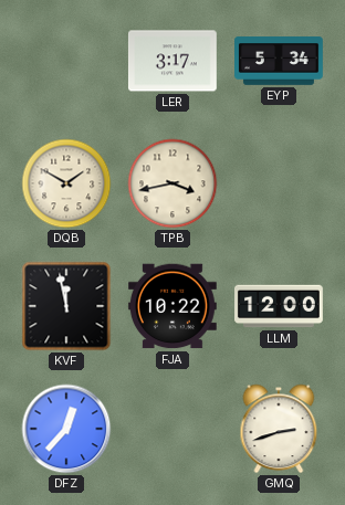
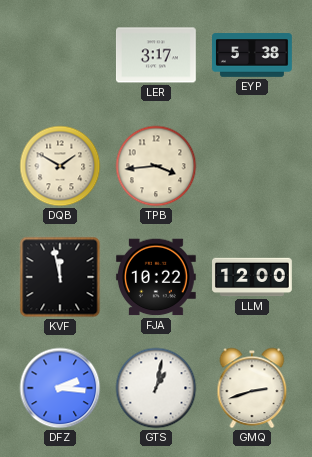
EYP: 5:34 -> 5:38 (253, 55)
TPB: 3:43 -> 3:44 (156, 166)
DFZ: 12:37 -> 2:16 (60, 388)
GTS: none -> 1:02 (156, 388)
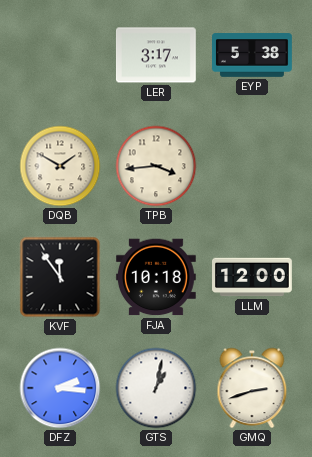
KVF: 11:58 -> 11:54 (60, 277)
FJA: 10:22 -> 10:18 (156, 277)
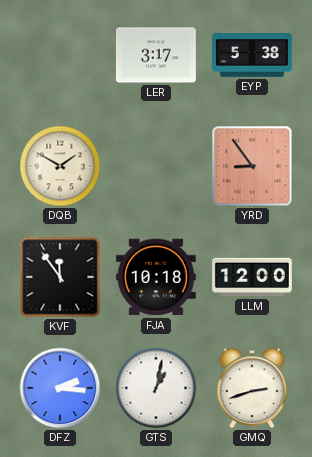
TPB: 3:44 -> none (156, 166)
YRD: none -> 8:54 (252, 166)
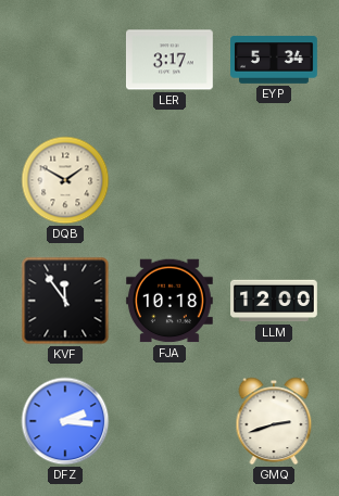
EYP: 5:38 -> 5:34 (275, 60)
YRD: 8:54 -> none (252, 166)
GTS: 1:02 -> none (156, 388)
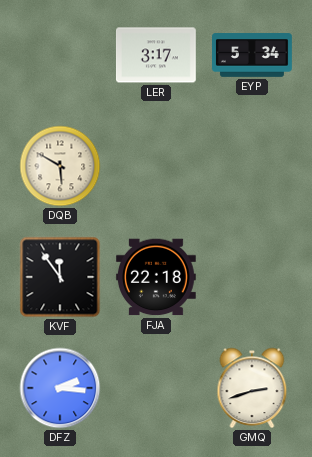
DQB: 1:50 -> 5:50 (60, 166)
FJA: 10:18 -> 22:18 (156, 277)
LLM: 12:00 -> none (275, 301)
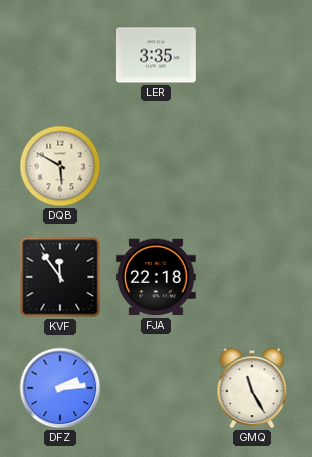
LER: 3:17 -> 3:35 (156, 55)
EYP: 5:34 -> none (253, 55)
DFZ: 2:16 -> 2:14 (60, 388)
GMQ: 2:42 -> 11:25 (252, 388)
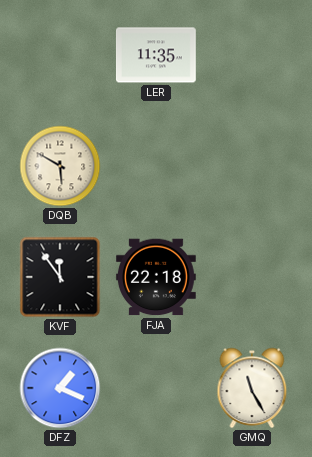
LER: 3:35 -> 11:35 (156, 55)
DFZ: 2:14 -> 1:19 (60, 388)
